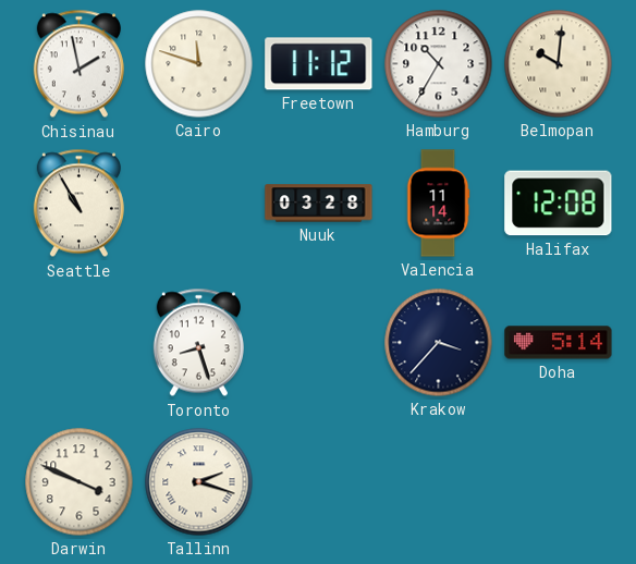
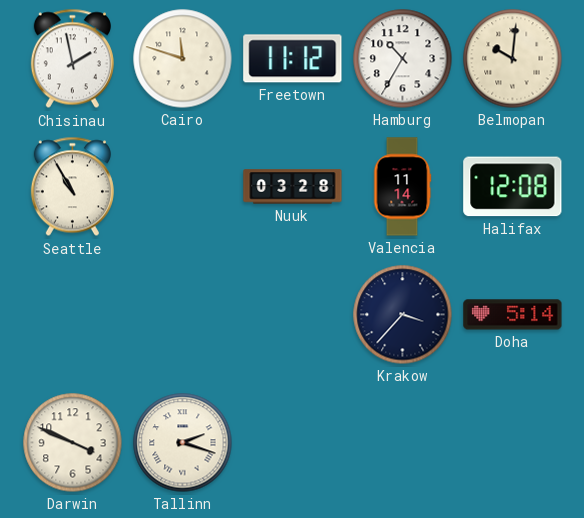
Toronto: 8:27 -> none (198, 343)
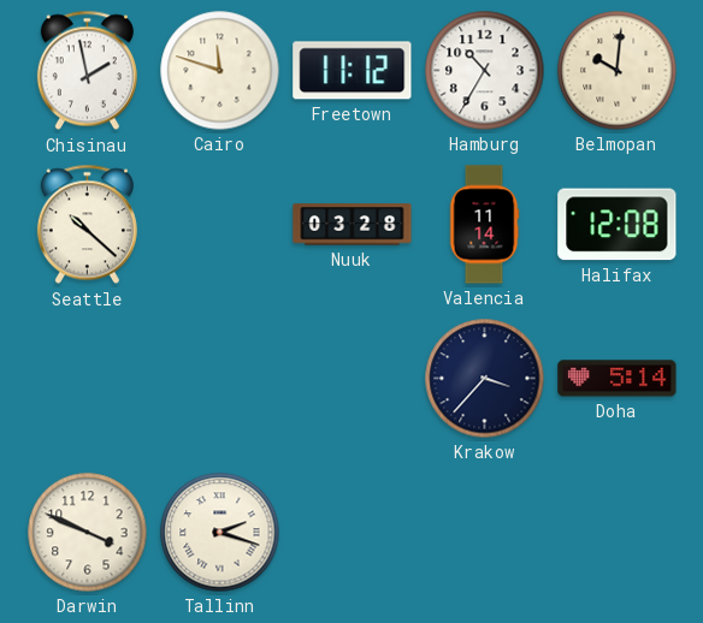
Seattle: 10:55 -> 10:22 (87, 225)
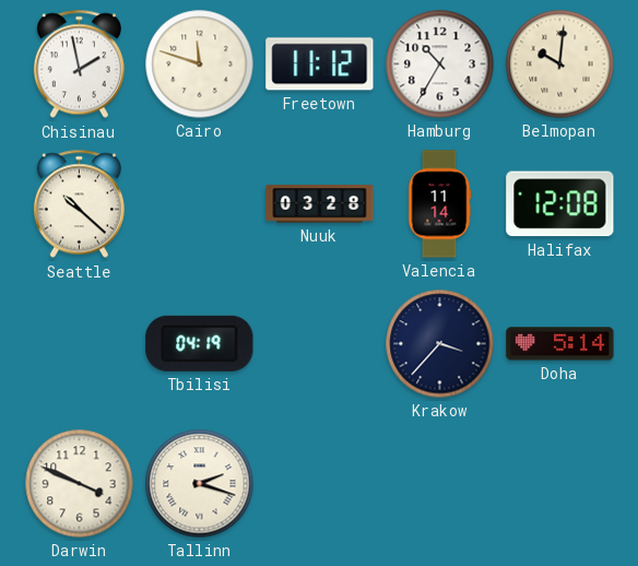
Tbilisi: none -> 04:19 (200, 343)
